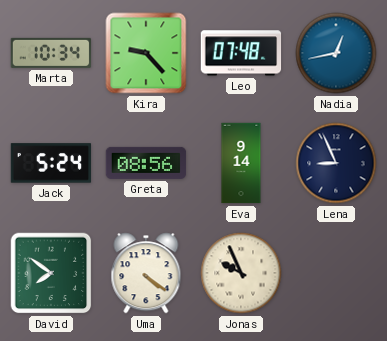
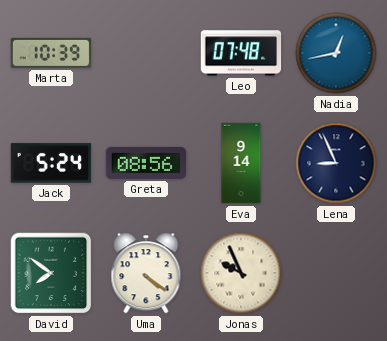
Marta: 10:34 -> 10:39 (51, 53)
Kira: 9:23 -> none (146, 53)
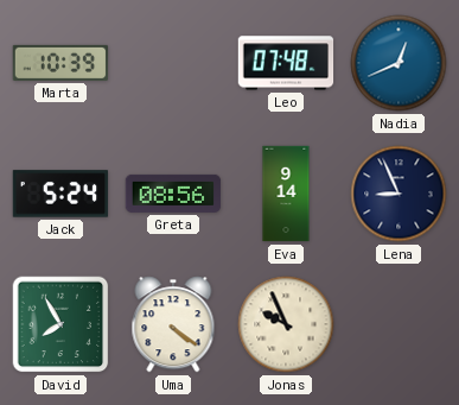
Nadia: 12:43 -> 12:41 (399, 63)
David: 7:51 -> 7:55 (60, 324)
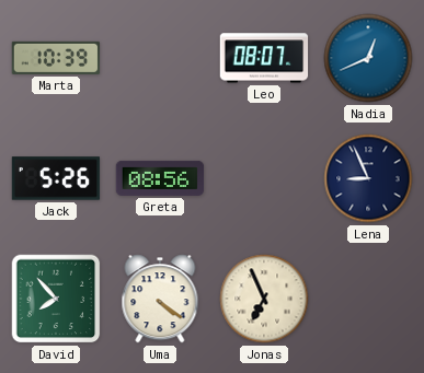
Leo: 07:48 -> 08:07 (264, 58)
Jack: 5:24 -> 5:26 (56, 178)
Eva: 9:14 -> none (286, 194)
David: 7:55 -> 7:53 (56, 299)
Jonas: 9:56 -> 6:56 (264, 299)
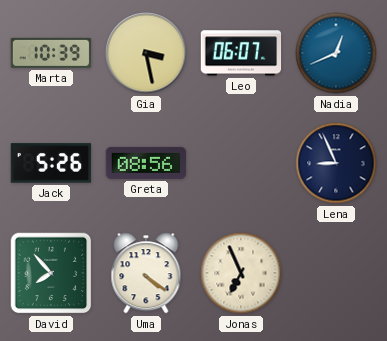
Gia: none -> 3:28 (146, 53)
Leo: 08:07 -> 06:07 (241, 53)
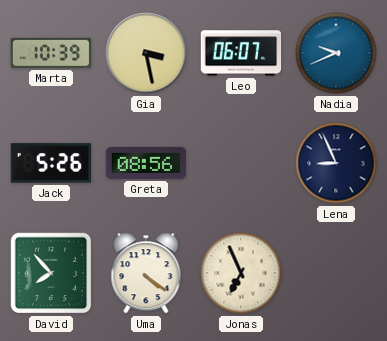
Nadia: 12:41 -> 9:41 (336, 53)
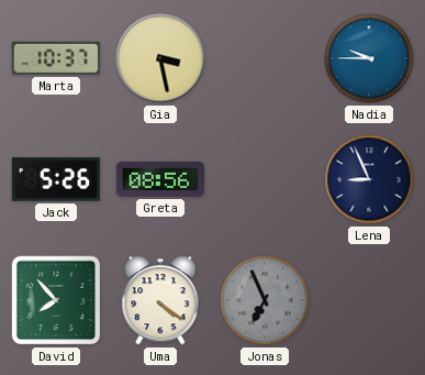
Marta: 10:39 -> 10:37 (56, 58)
Leo: 06:07 -> none (241, 53)
Nadia: 9:41 -> 9:45 (369, 58)
Jonas dial: cream -> grey (265, 300)
